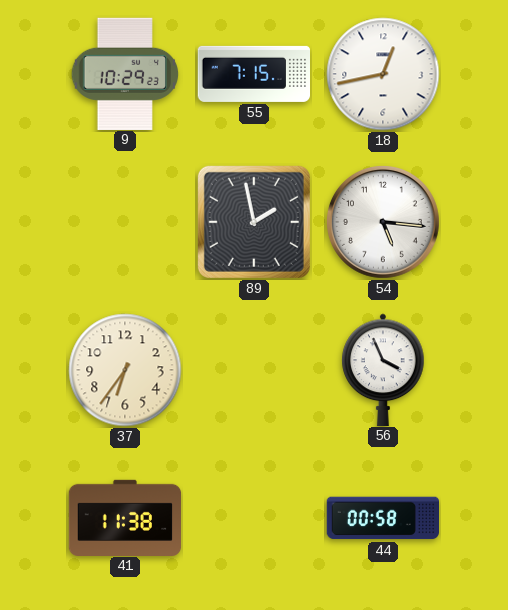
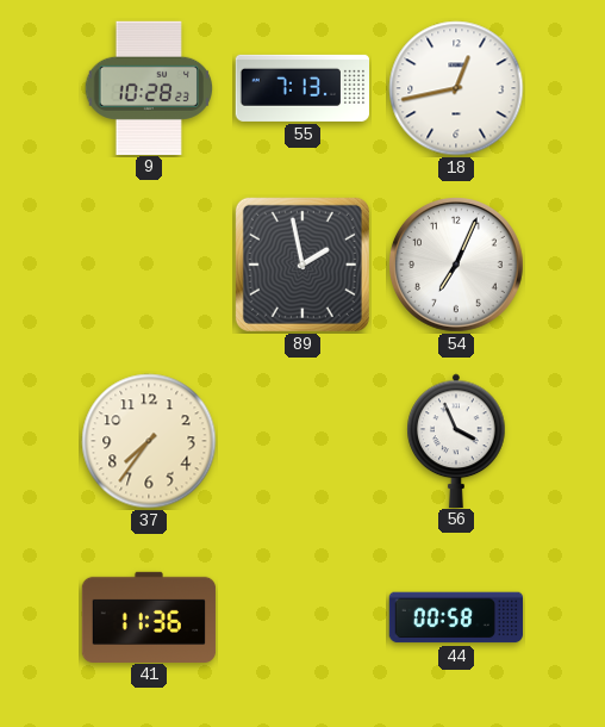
9: 10:29 -> 10:28 (149, 87)
55: 7:15 -> 7:13 (302, 88)
54: 5:16 -> 7:04 (457, 266)
37: 6:36 -> 7:36 (149, 441)
41: 11:38 -> 11:36 (149, 616)
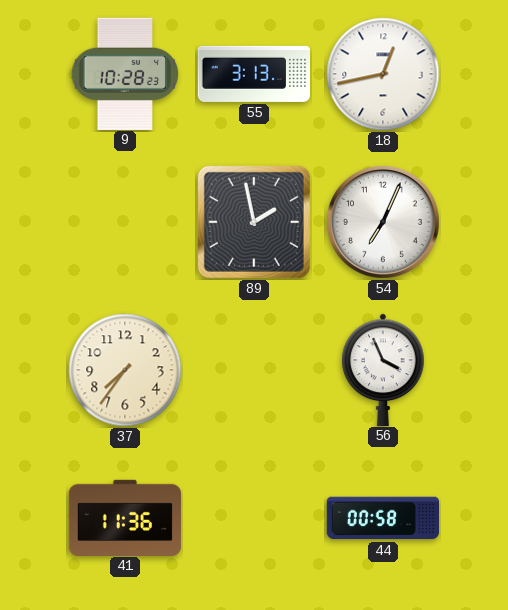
55: 7:13 -> 3:13 (254, 74)
